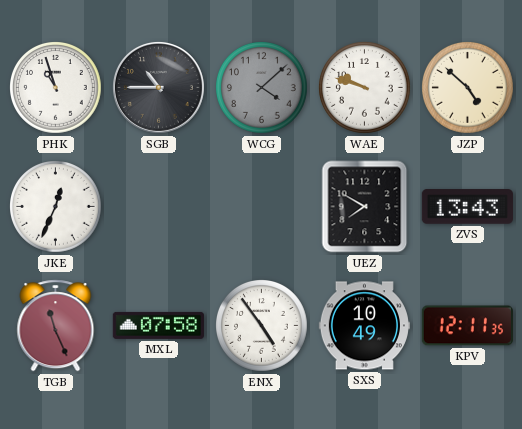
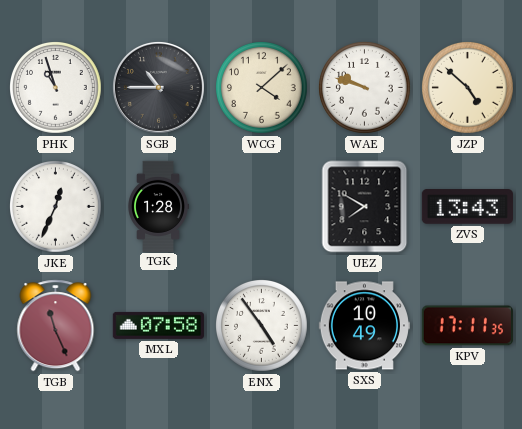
WCG dial: grey -> cream (262, 88)
TGK: none -> 1:28 (158, 206)
KPV: 12:11 -> 17:11 (467, 326)
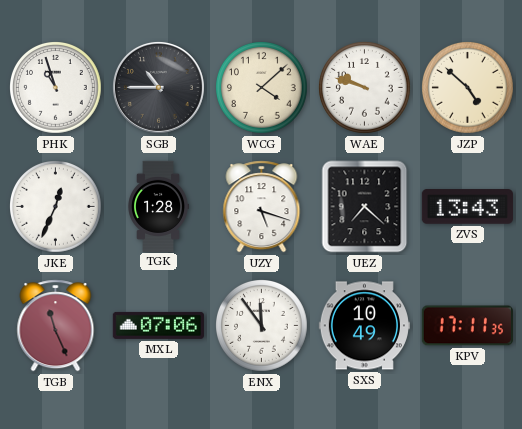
UZY: none -> 5:18 (262, 207)
UEZ: 7:50 -> 7:22 (365, 207)
MXL: 07:58 -> 07:06 (158, 325)
ENX: 4:54 -> 11:54 (262, 326)
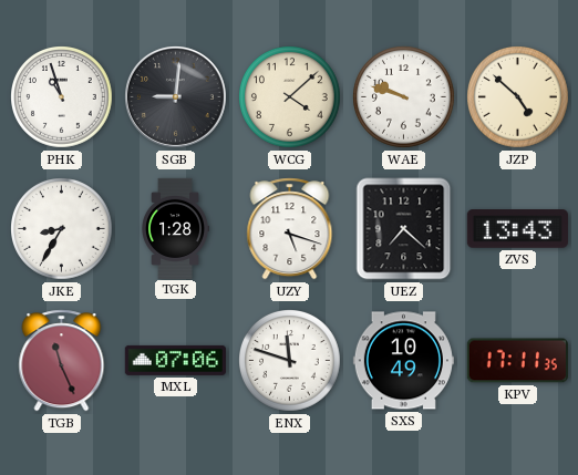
SGB: 10:45 -> 9:01 (175, 96)
JKE: 12:34 -> 8:35 (62, 229)
ENX: 11:54 -> 11:48 (290, 361)
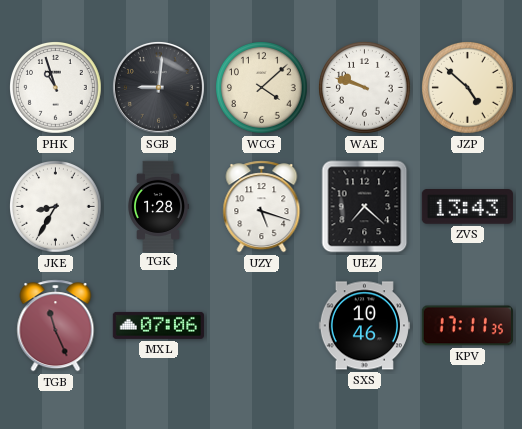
ENX: 11:48 -> none (290, 361)
SXS: 10:49 -> 10:46 (364, 326)
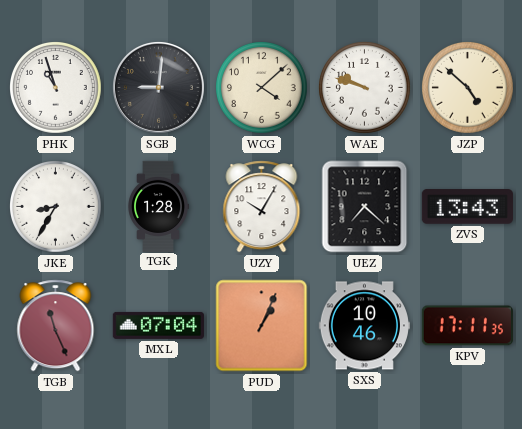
UZY: 5:18 -> 10:05 (262, 207)
MXL: 07:06 -> 07:04 (158, 325)
PUD: none -> 1:04 (262, 326)
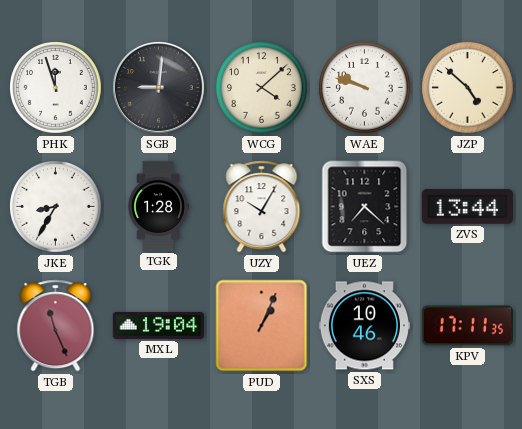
PHK: 10:57 -> 11:57 (56, 88)
ZVS: 13:43 -> 13:44 (467, 207)
MXL: 07:04 -> 19:04 (158, 325)
